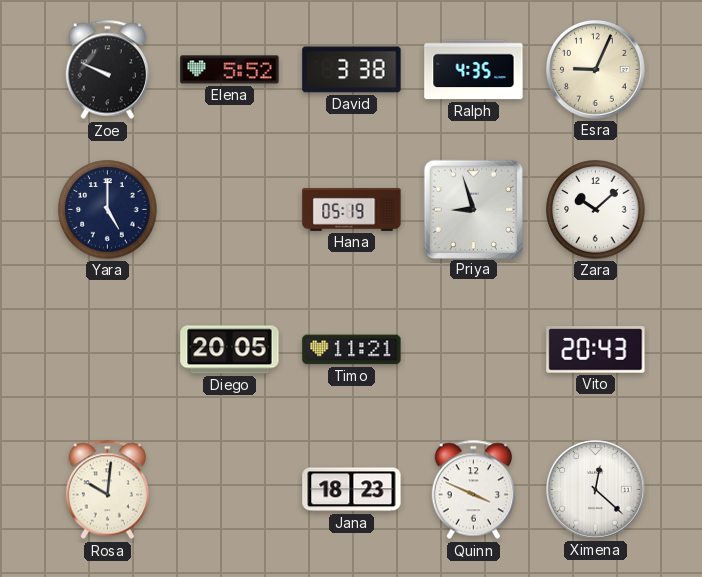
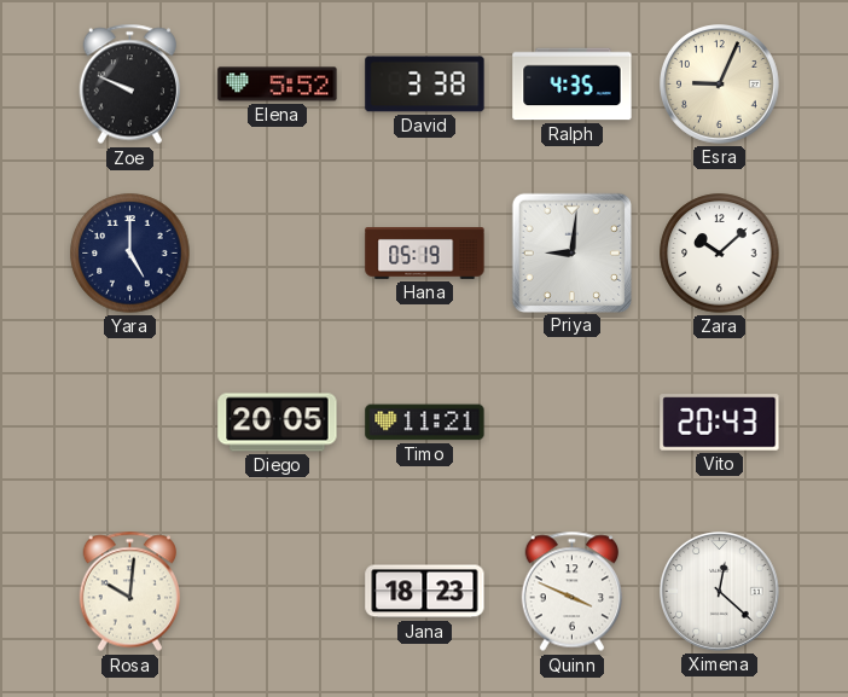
Priya: 8:57 -> 9:01 (571, 252)
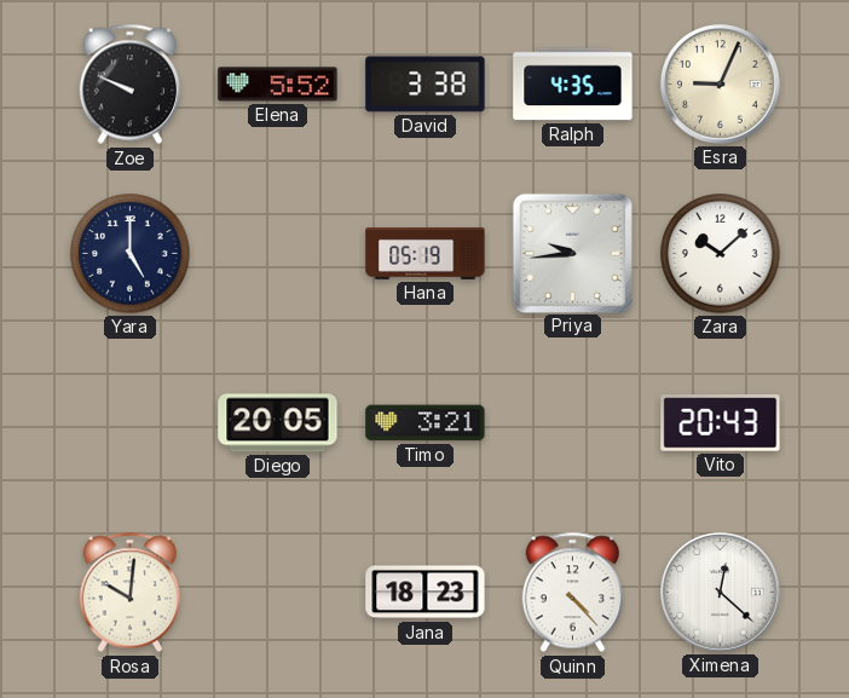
Priya: 9:01 -> 9:44 (572, 253)
Timo: 11:21 -> 3:21 (426, 423)
Quinn: 3:49 -> 4:23 (572, 593)
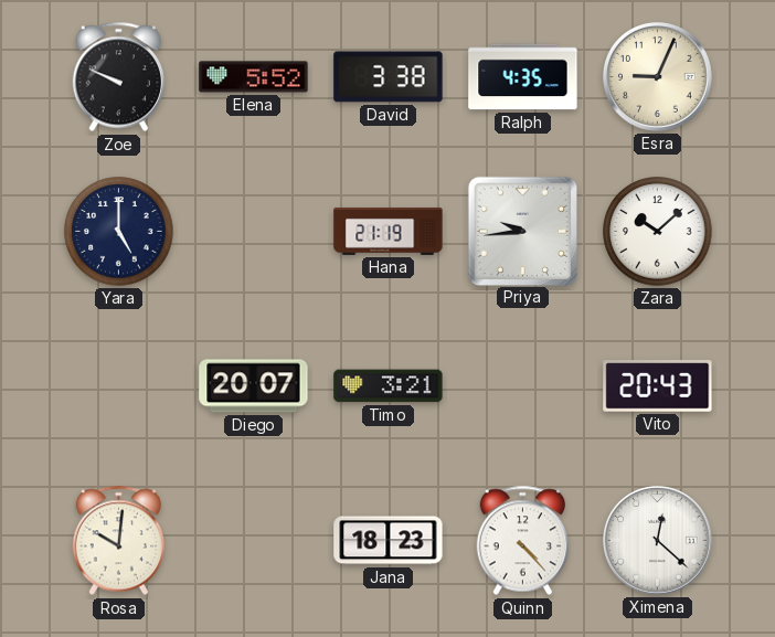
Hana: 05:19 -> 21:19 (389, 231)
Diego: 20:05 -> 20:07 (254, 386)
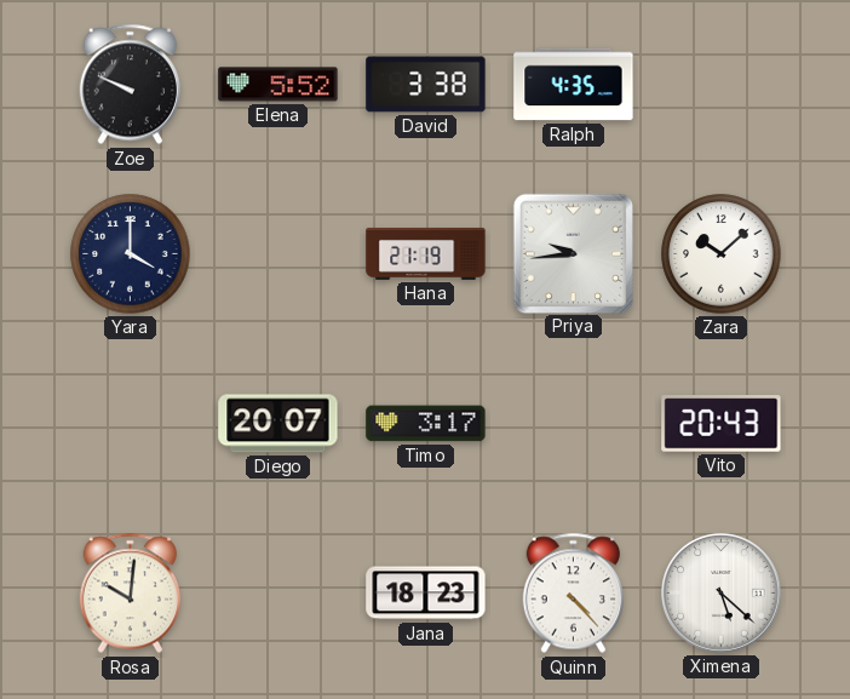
Esra: 9:04 -> none (658, 77)
Yara: 5:00 -> 4:00 (131, 254)
Timo: 3:21 -> 3:17 (426, 424)
Ximena: 12:22 -> 5:22 (722, 594)
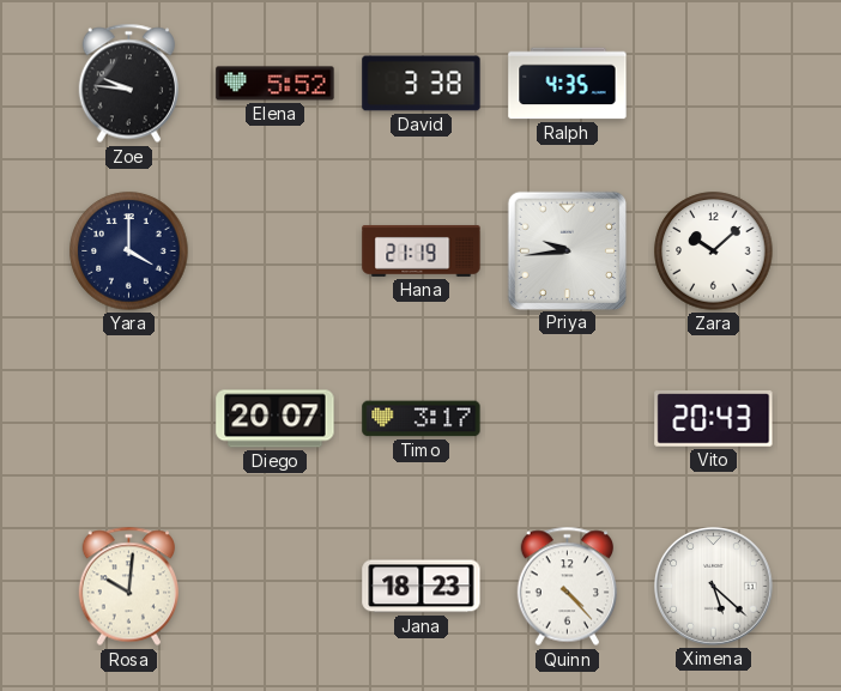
Zoe: 9:49 -> 9:46 (128, 84)
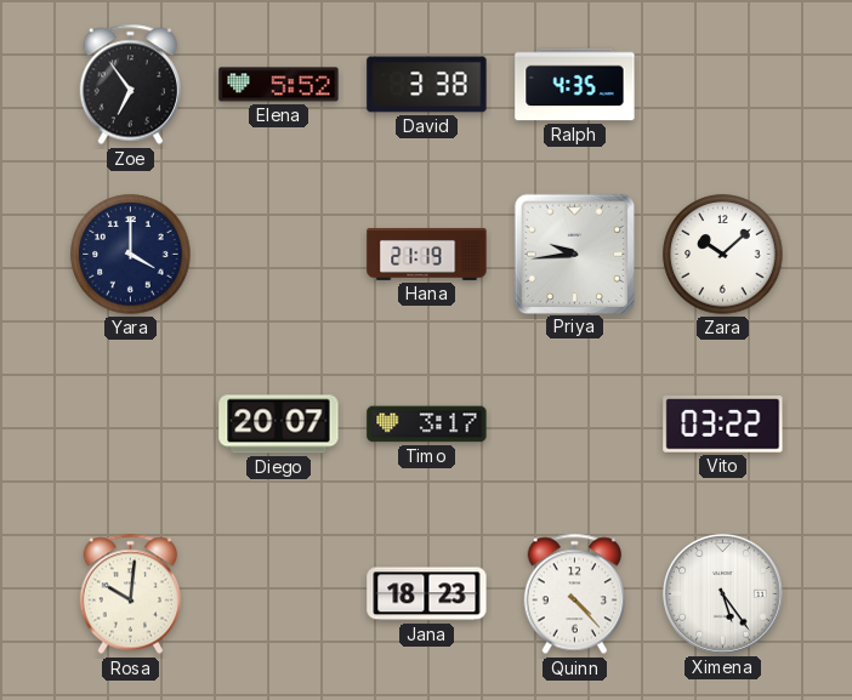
Zoe: 9:46 -> 6:54 (130, 85)
Vito: 20:43 -> 03:22 (723, 425)
Ximena: 5:22 -> 5:24 (723, 594)
